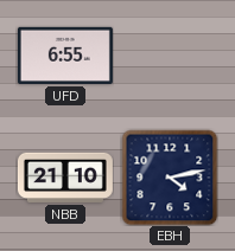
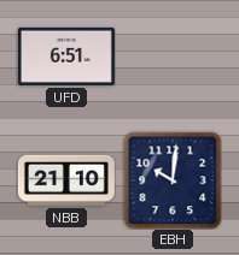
UFD: 6:55 -> 6:51 (66, 57)
EBH: 4:13 -> 10:01 (173, 180)
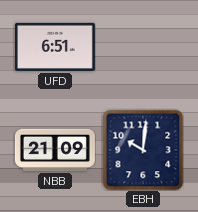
NBB: 21:10 -> 21:09 (55, 150)
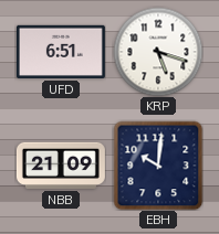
KRP: none -> 5:18 (158, 52)
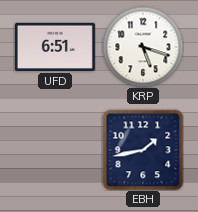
NBB: 21:09 -> none (61, 166)
EBH: 10:01 -> 1:43 (143, 150)
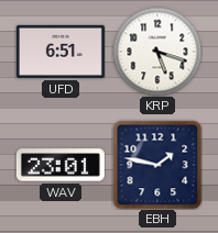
WAV: none -> 23:01 (61, 165)
EBH: 1:43 -> 1:47 (157, 165)
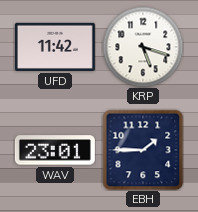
UFD: 6:51 -> 11:42 (55, 47)
EBH: 1:47 -> 1:45 (143, 150)
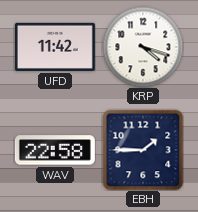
KRP: 5:18 -> 4:18 (143, 47)
WAV: 23:01 -> 22:58 (55, 150)
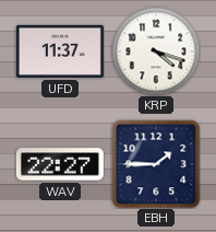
UFD: 11:42 -> 11:37 (60, 51)
WAV: 22:58 -> 22:27 (60, 164)
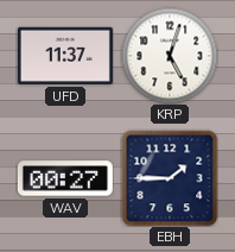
KRP: 4:18 -> 5:03 (170, 56)
WAV: 22:27 -> 00:27 (65, 178)
